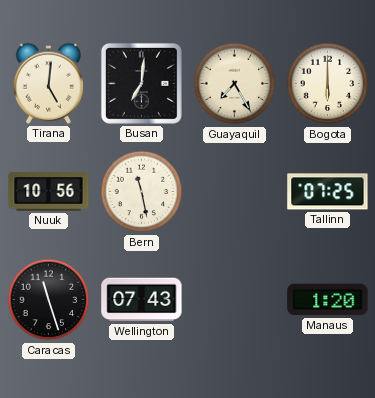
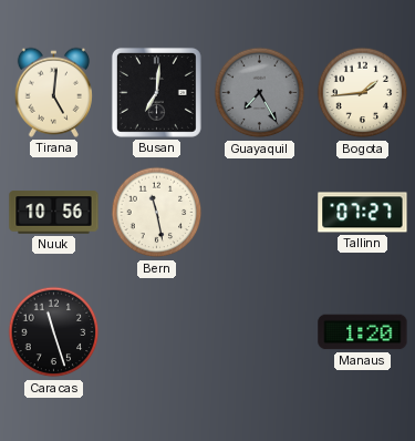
Guayaquil dial: cream -> grey (260, 93)
Bogota: 6:00 -> 1:44 (363, 93)
Tallinn: 07:25 -> 07:27 (363, 213)
Wellington: 07:43 -> none (142, 300)
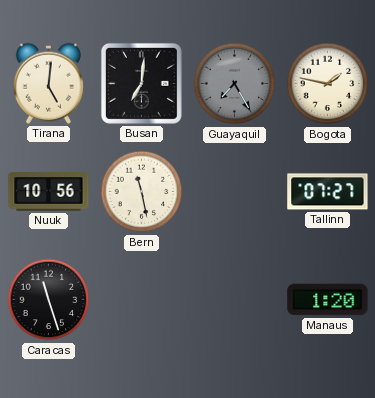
Bogota: 1:44 -> 1:47 (328, 84)
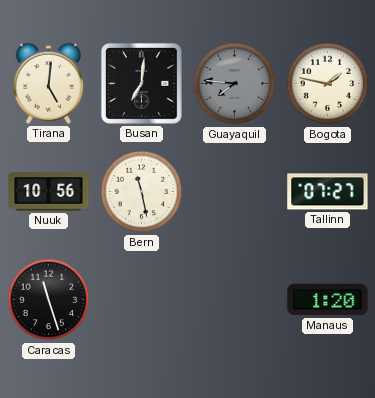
Guayaquil: 7:25 -> 7:46 (235, 84)
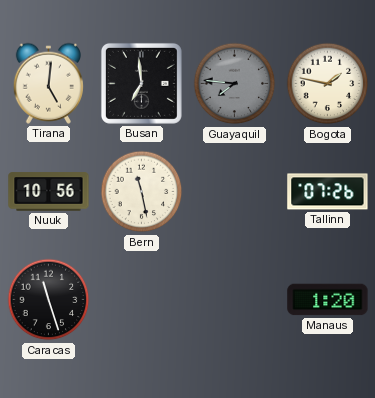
Busan: 7:01 -> 6:59 (141, 83)
Tallinn: 07:27 -> 07:26 (328, 192)
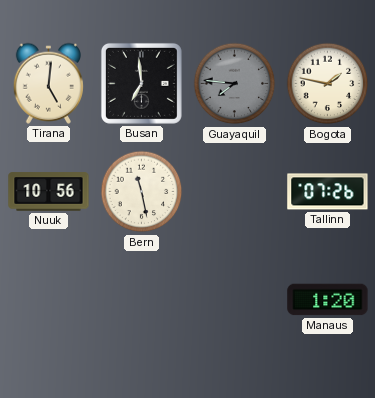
Caracas: 11:27 -> none (49, 300)
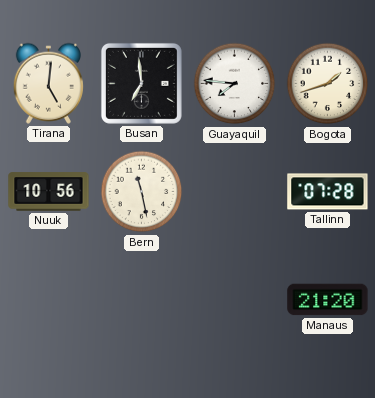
Guayaquil dial: grey -> white (235, 84)
Bogota: 1:47 -> 1:42 (328, 84)
Tallinn: 07:26 -> 07:28 (328, 192)
Manaus: 1:20 -> 21:20 (328, 300)
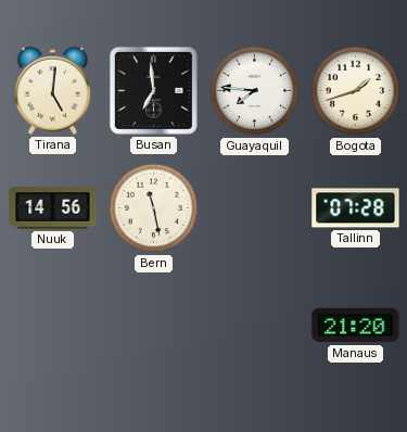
Nuuk: 10:56 -> 14:56 (53, 208)
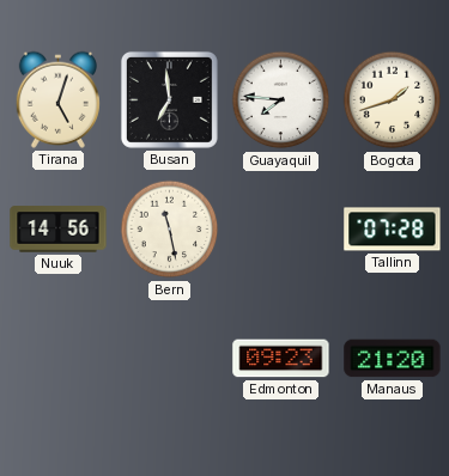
Tirana: 5:01 -> 5:03 (57, 99)
Edmonton: none -> 09:23 (281, 359)
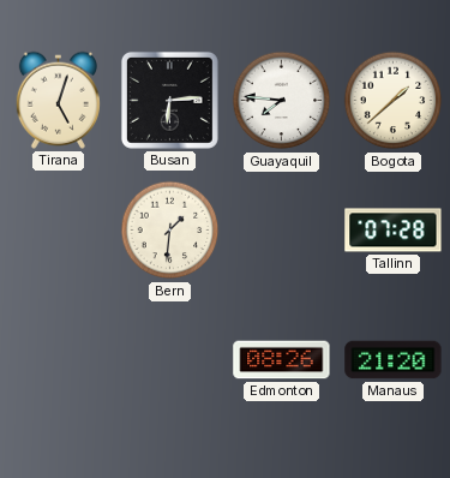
Busan: 6:59 -> 6:14 (169, 100)
Bogota: 1:42 -> 1:38 (394, 101)
Nuuk: 14:56 -> none (59, 230)
Bern: 11:28 -> 1:31 (170, 231)
Edmonton: 09:23 -> 08:26 (282, 360)
